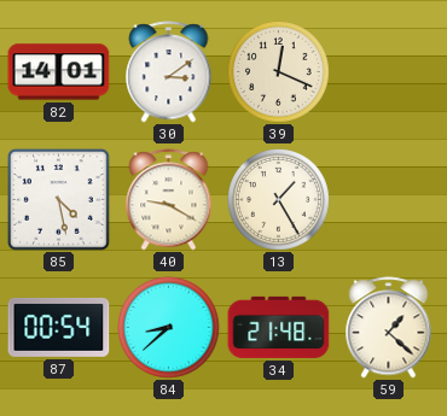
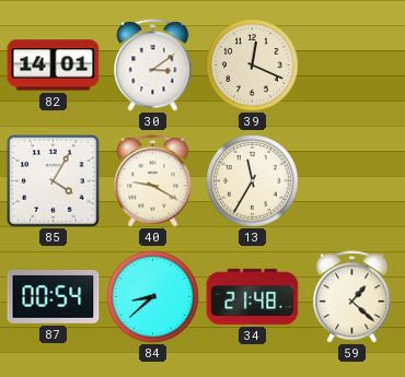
85: 4:28 -> 4:05 (54, 181)
13: 1:25 -> 11:35 (253, 181)
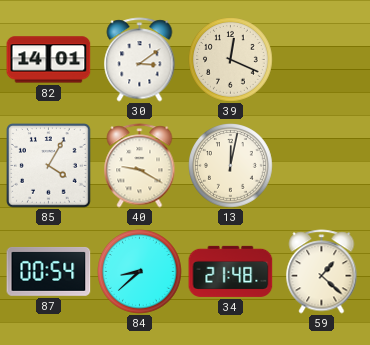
13: 11:35 -> 12:02 (231, 166)
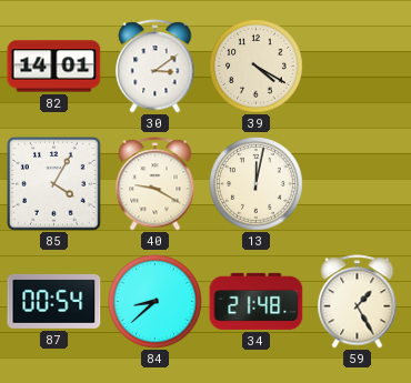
39: 12:19 -> 4:20 (257, 67)
59: 1:22 -> 1:25 (358, 302)
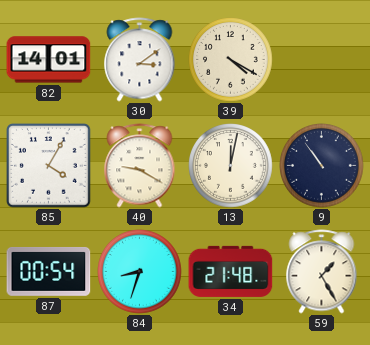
9: none -> 10:54 (322, 166)
84: 8:38 -> 8:33 (140, 272)
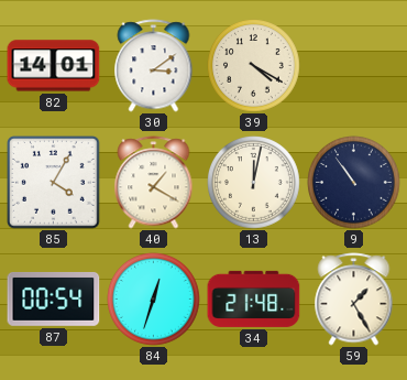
40: 9:20 -> 1:20 (154, 183)
84: 8:33 -> 12:33 (154, 300)
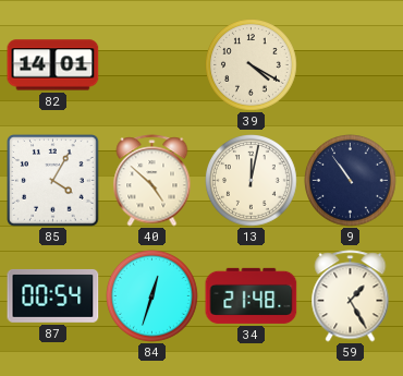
30: 3:09 -> none (154, 66)
40: 1:20 -> 4:52 (152, 181)
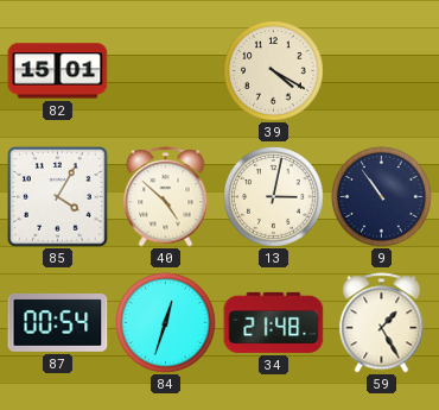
82: 14:01 -> 15:01 (58, 71)
13: 12:02 -> 3:02 (274, 197)
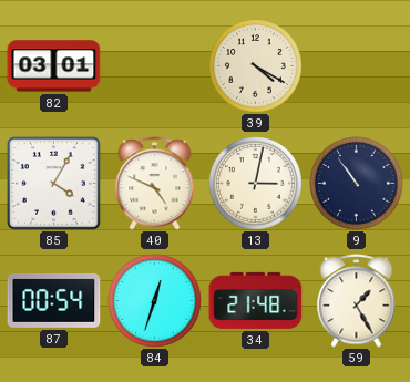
82: 15:01 -> 03:01 (54, 66)
40: 4:52 -> 4:49 (155, 184)
